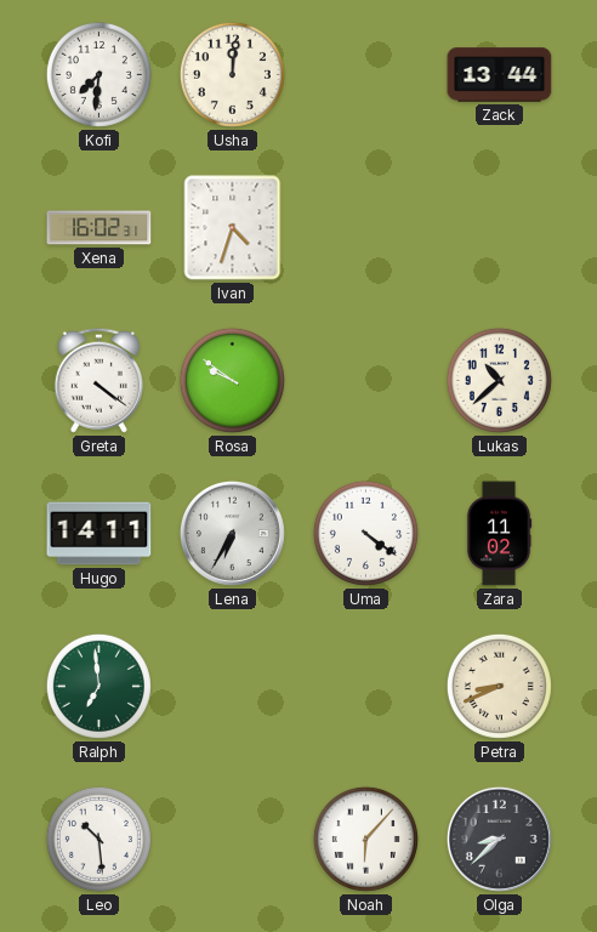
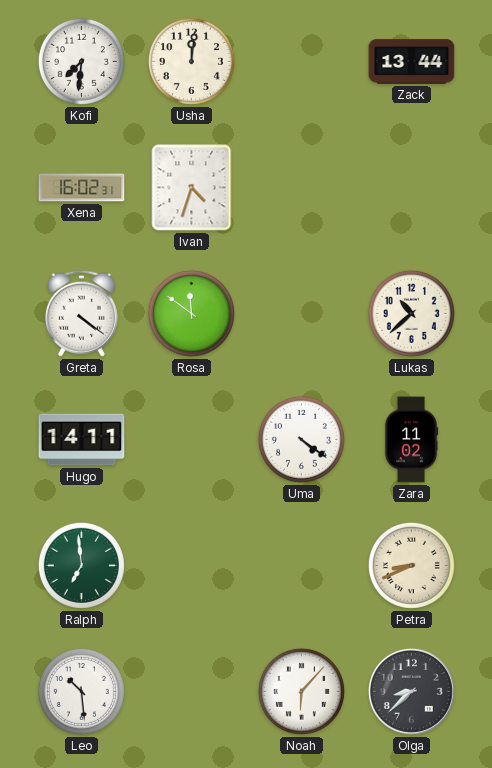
Rosa: 9:51 -> 11:51 (191, 313)
Lena: 6:35 -> none (232, 533)
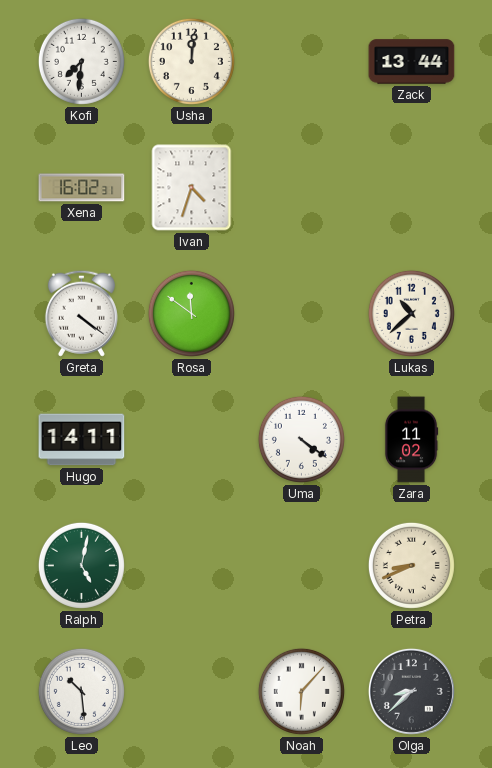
Ralph: 6:59 -> 5:02 (81, 565)
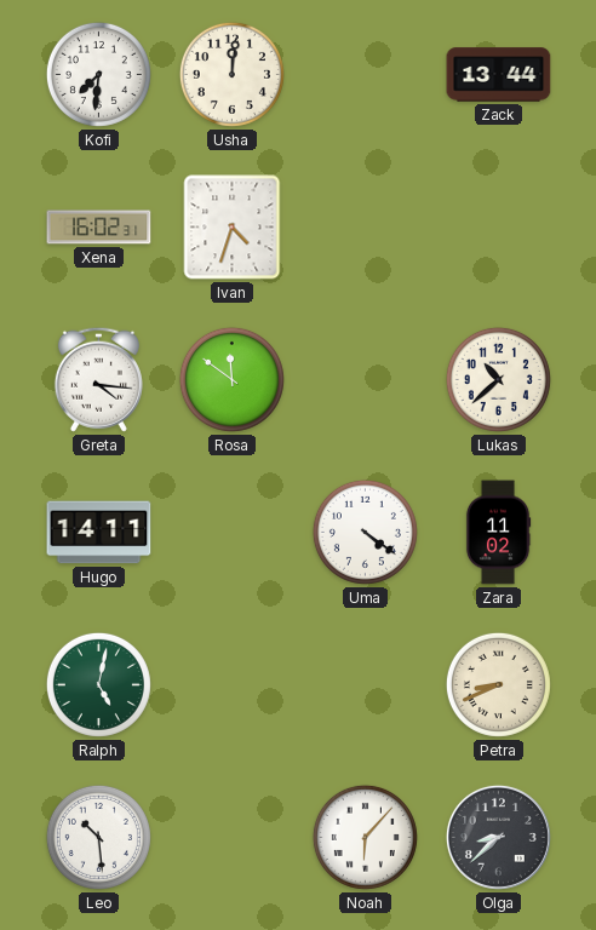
Greta: 4:21 -> 4:16 (98, 379)
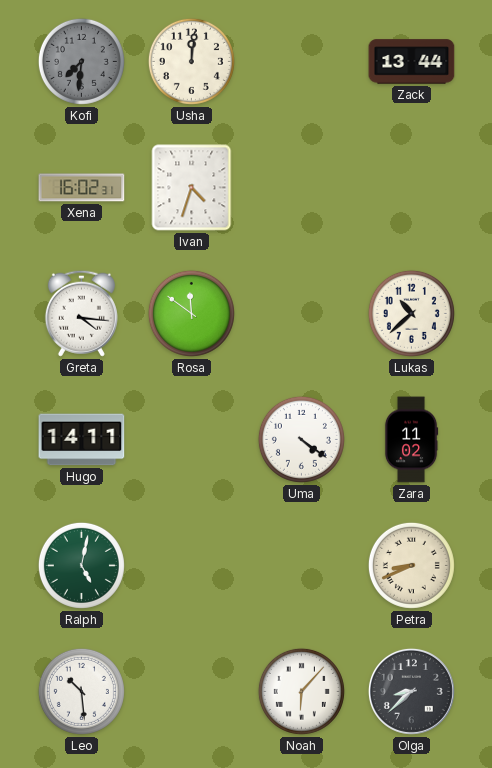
Kofi dial: white -> grey (81, 61)
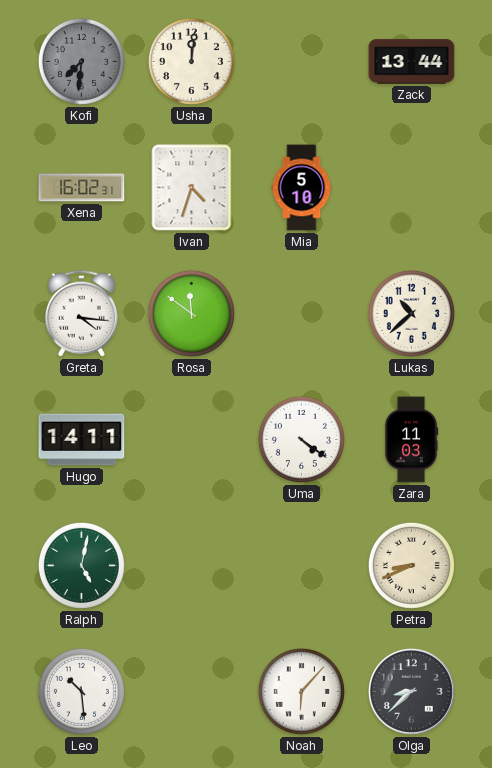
Mia: none -> 5:10 (302, 188)
Zara: 11:02 -> 11:03 (411, 440)
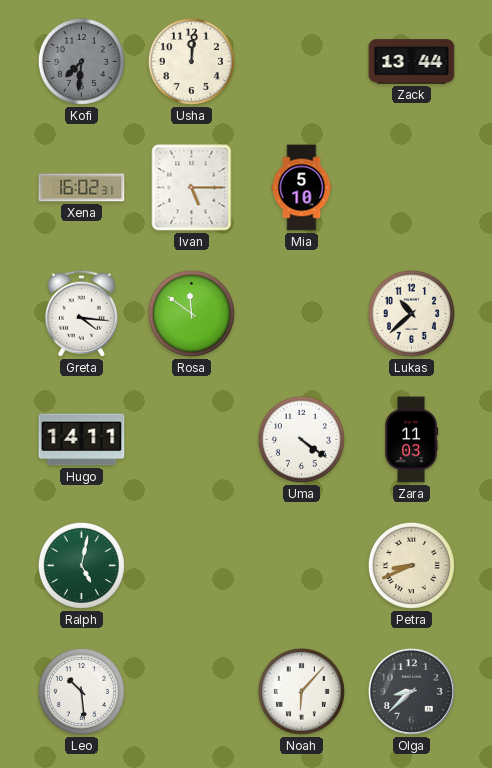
Ivan: 4:33 -> 5:15 (192, 188)
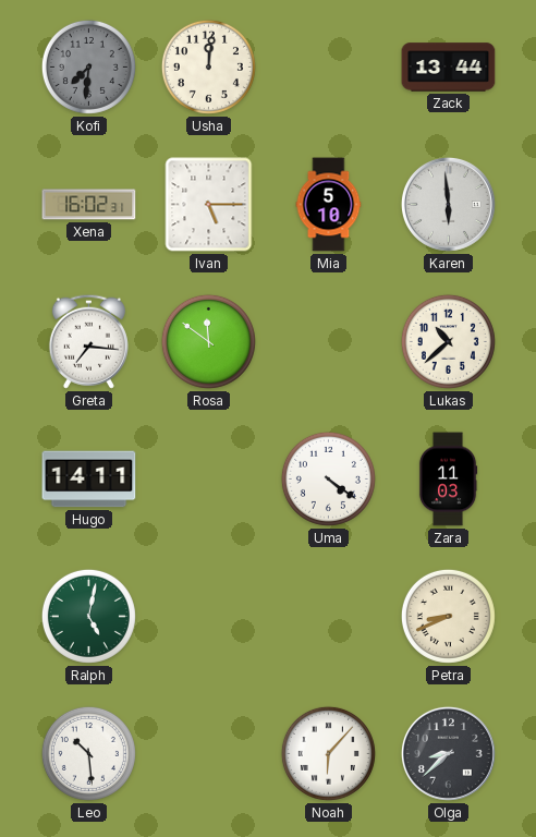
Karen: none -> 5:59 (448, 204)
Greta: 4:16 -> 7:16 (88, 341)
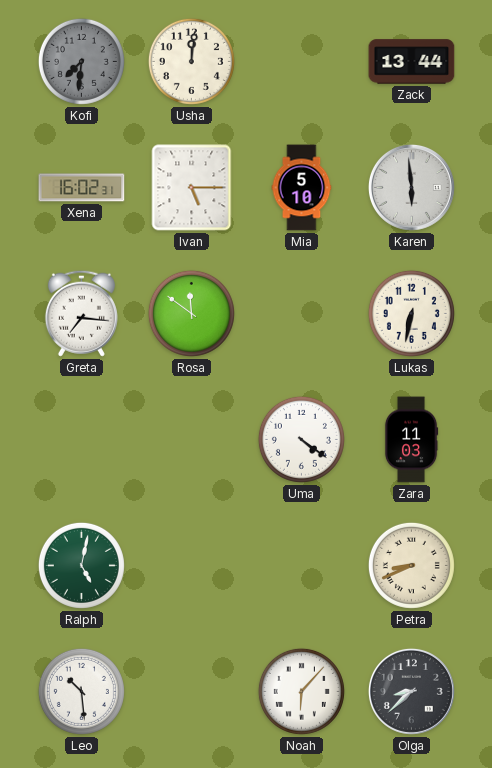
Lukas: 10:38 -> 6:32 (411, 313)
Hugo: 14:11 -> none (89, 480)
